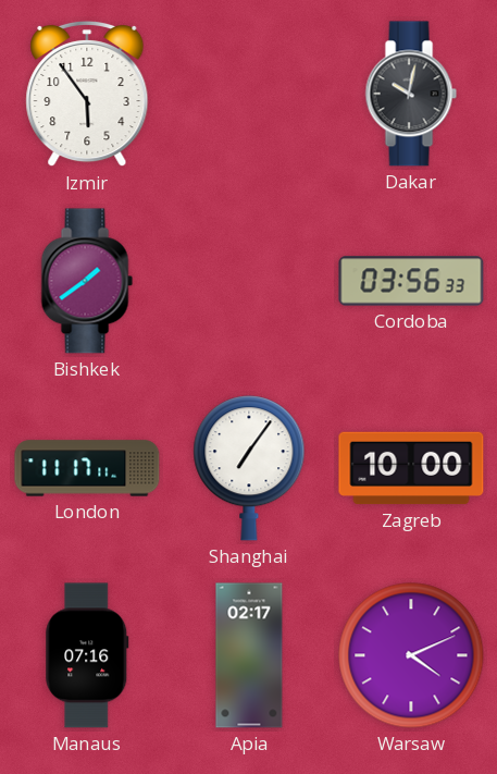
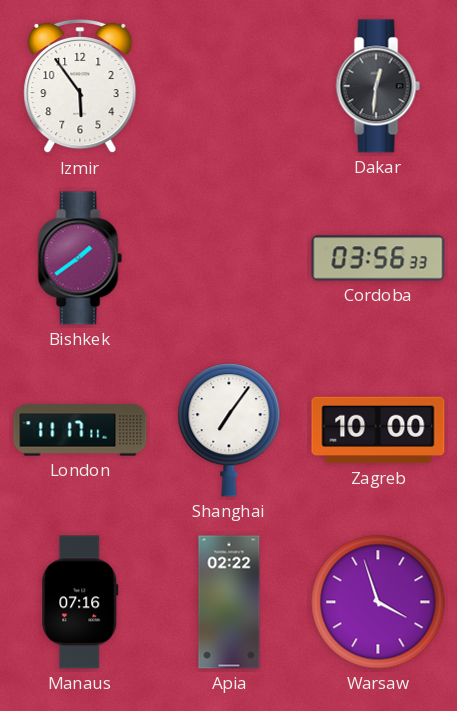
Dakar: 10:02 -> 12:31 (378, 86)
Apia: 02:17 -> 02:22 (229, 602)
Warsaw: 4:11 -> 3:57 (378, 602)
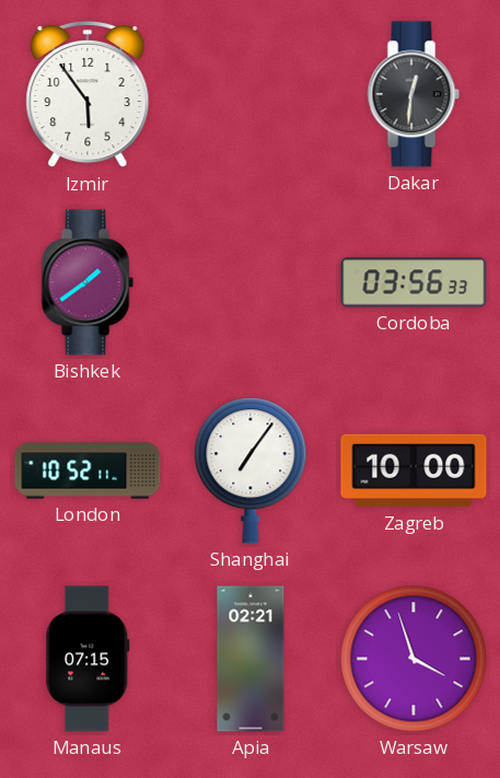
London: 11:17 -> 10:52 (88, 471)
Manaus: 07:16 -> 07:15 (88, 659)
Apia: 02:22 -> 02:21 (251, 659)
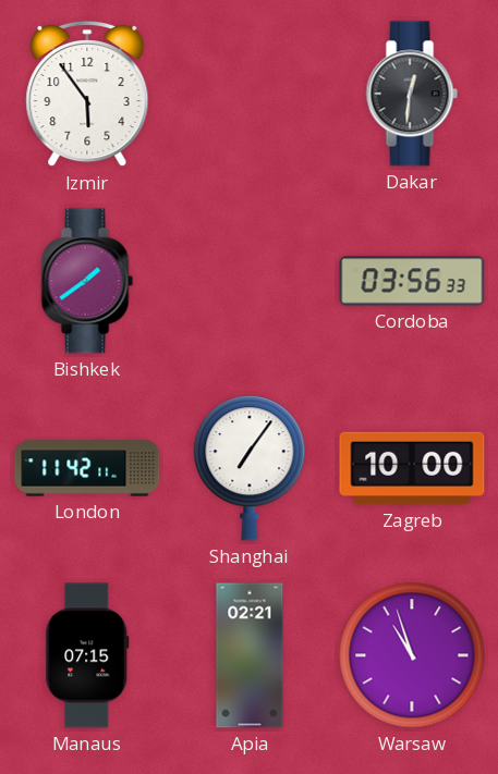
London: 10:52 -> 11:42 (87, 468)
Warsaw: 3:57 -> 10:57 (412, 655)
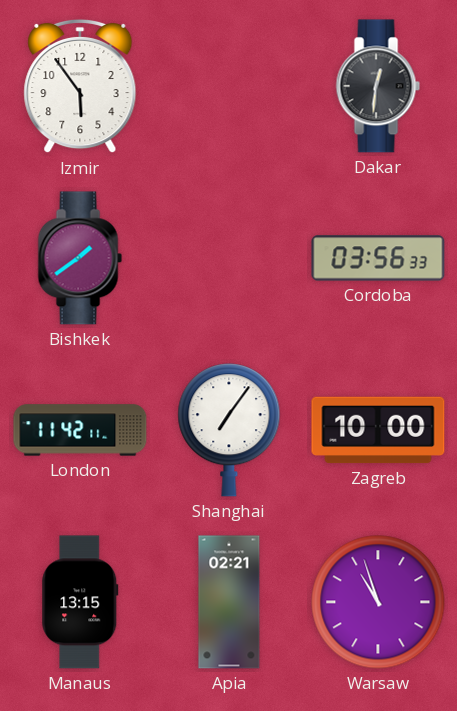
Manaus: 07:15 -> 13:15 (80, 602)
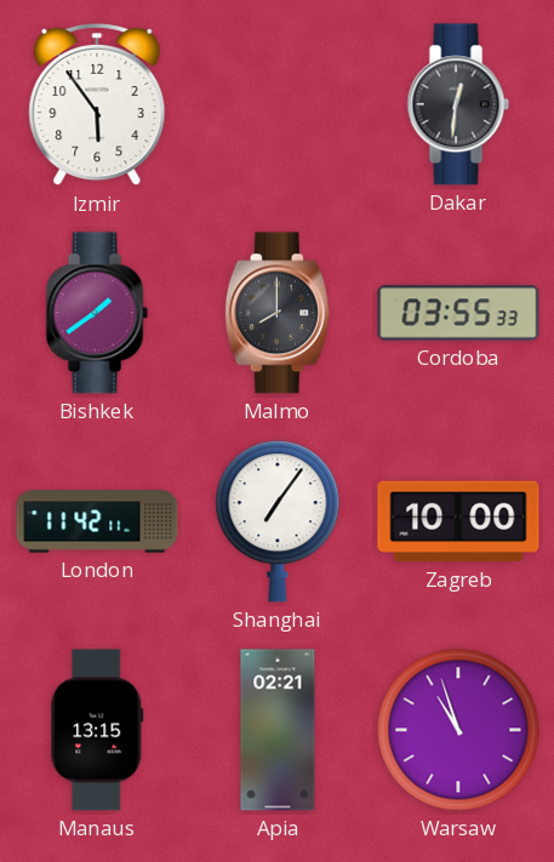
Malmo: none -> 8:00 (278, 313)
Cordoba: 03:56 -> 03:55 (458, 313)
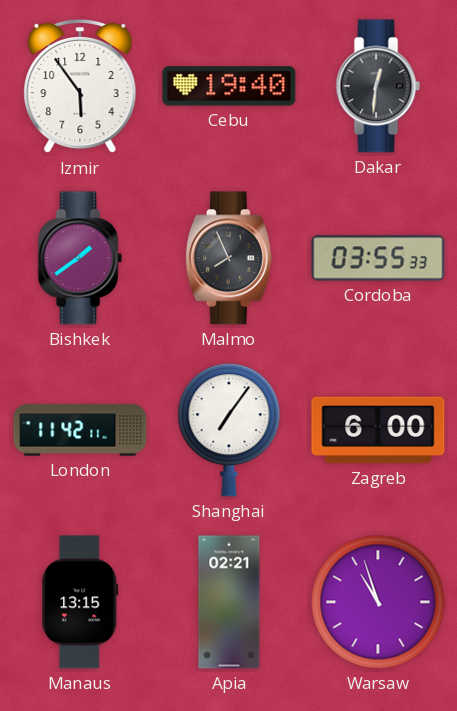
Cebu: none -> 19:40 (229, 86)
Malmo: 8:00 -> 7:56 (229, 258)
Zagreb: 10:00 -> 6:00 (378, 430)
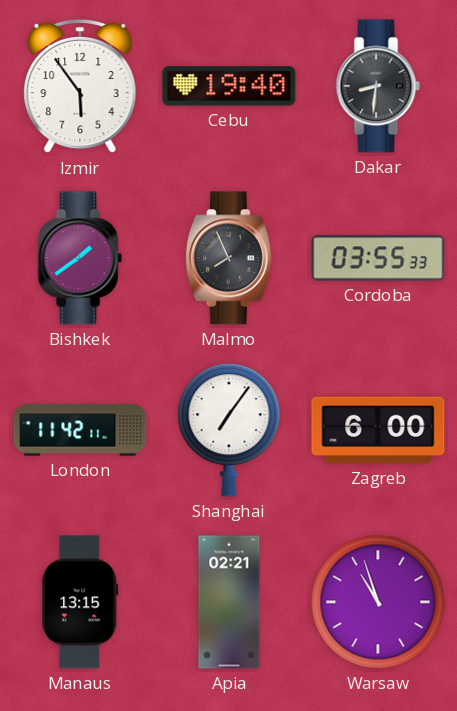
Dakar: 12:31 -> 8:31 (378, 86)
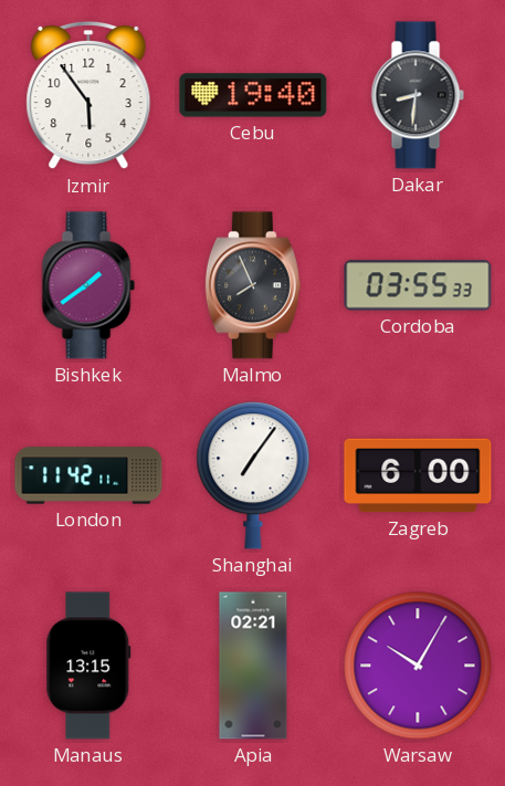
Warsaw: 10:57 -> 10:05 (418, 666)
